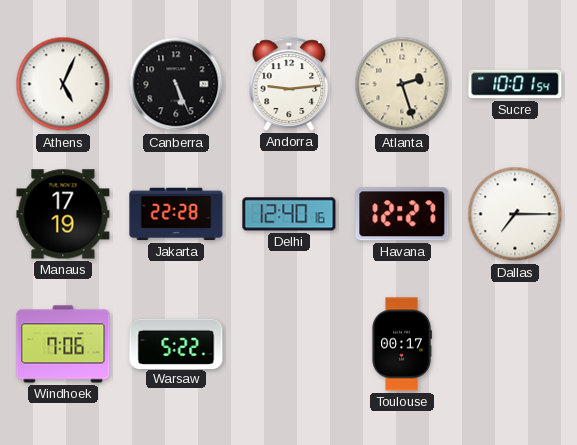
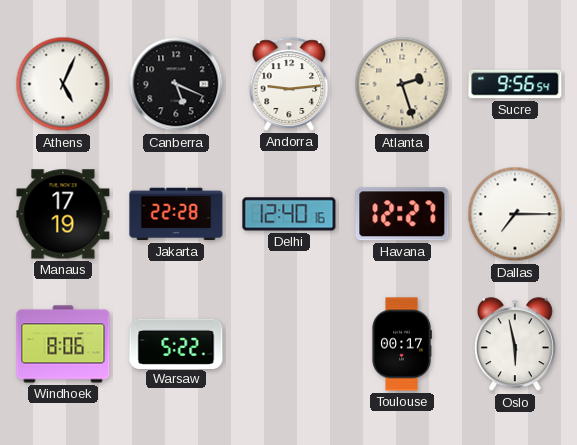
Canberra: 5:26 -> 5:19 (176, 84)
Sucre: 10:01 -> 9:56 (515, 84)
Windhoek: 7:06 -> 8:06 (63, 344)
Oslo: none -> 5:58 (515, 345)
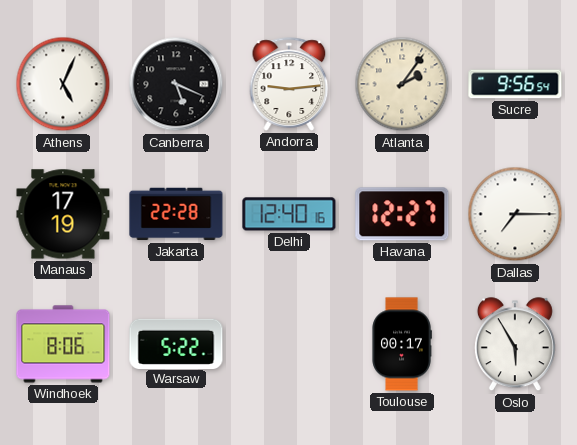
Atlanta: 2:27 -> 2:06 (402, 84)
Oslo: 5:58 -> 5:55 (515, 345)
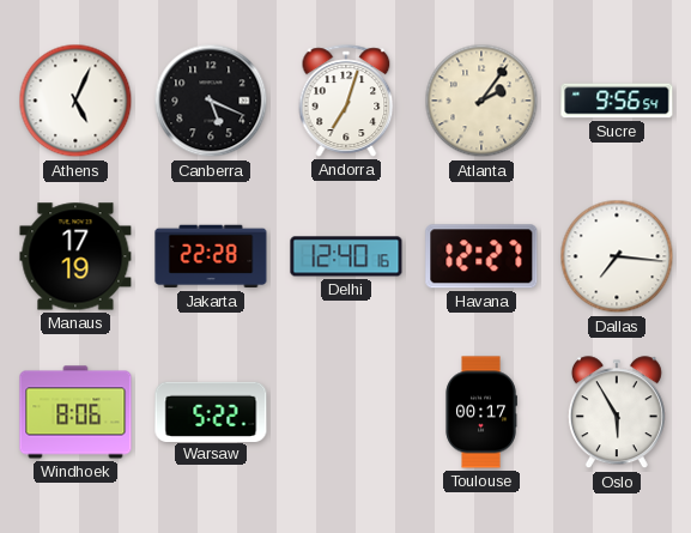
Andorra: 9:14 -> 7:03 (346, 101)
Dallas: 7:15 -> 7:16 (617, 256)
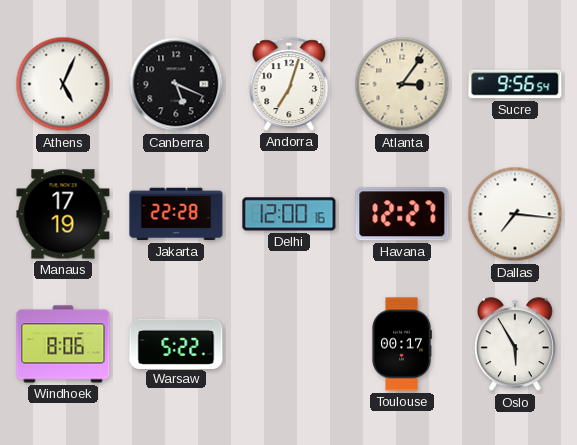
Atlanta: 2:06 -> 3:06 (402, 84)
Delhi: 12:40 -> 12:00 (289, 214)
